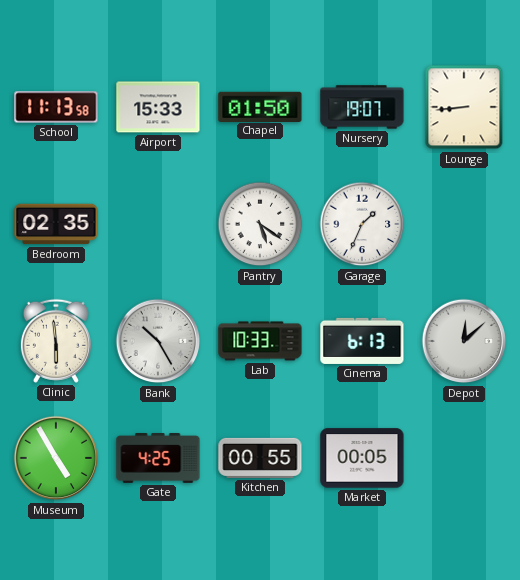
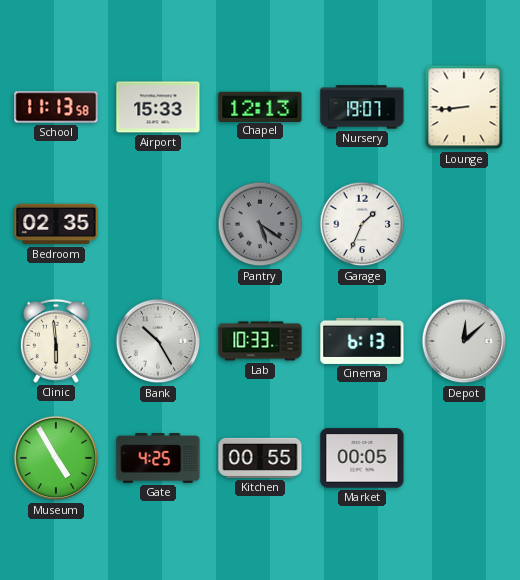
Chapel: 01:50 -> 12:13 (260, 106)
Pantry dial: white -> grey (260, 224)
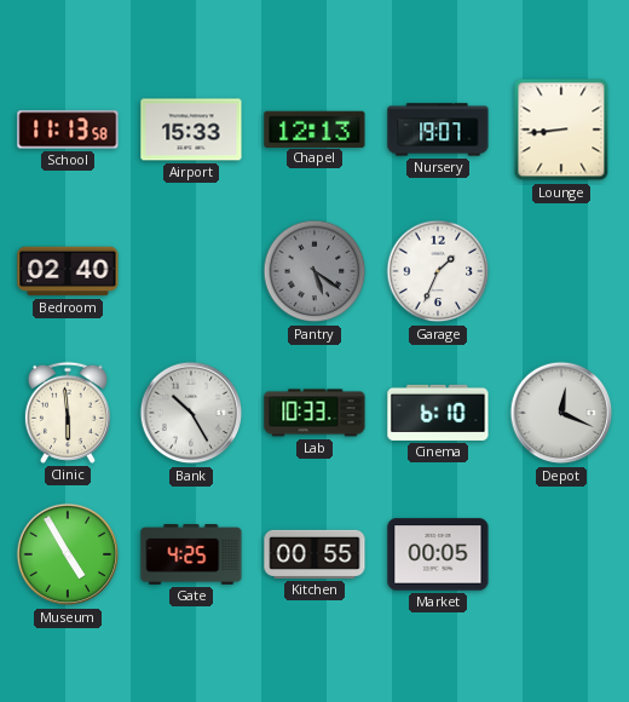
Bedroom: 02:35 -> 02:40 (68, 271)
Cinema: 6:13 -> 6:10 (438, 413)
Depot: 12:08 -> 12:19 (561, 413)
